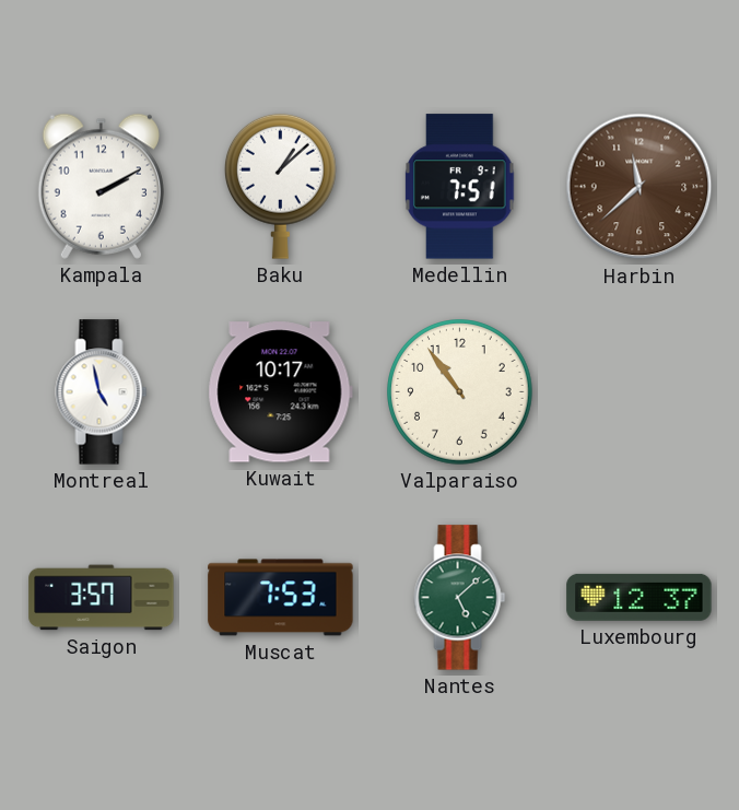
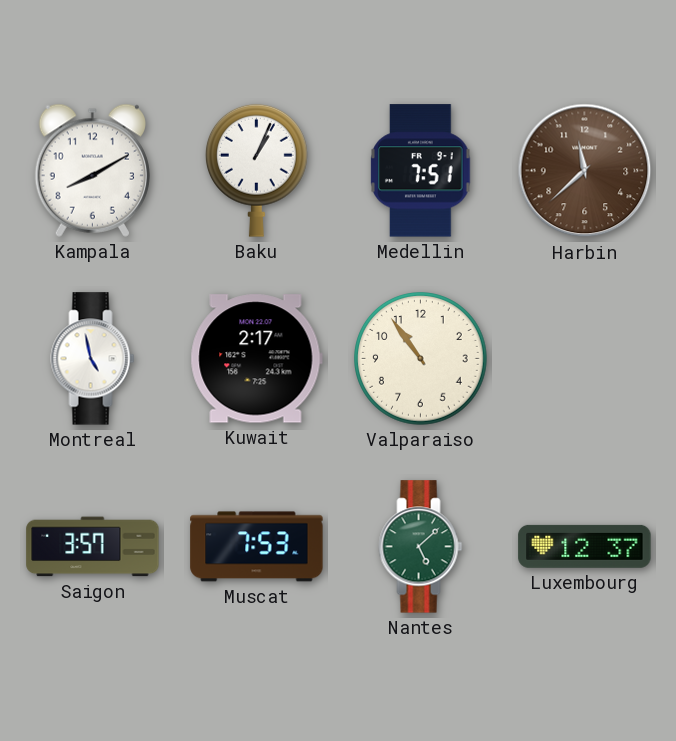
Kampala: 2:10 -> 8:10 (92, 170)
Baku: 1:08 -> 1:04 (256, 170)
Kuwait: 10:17 -> 2:17 (256, 359)
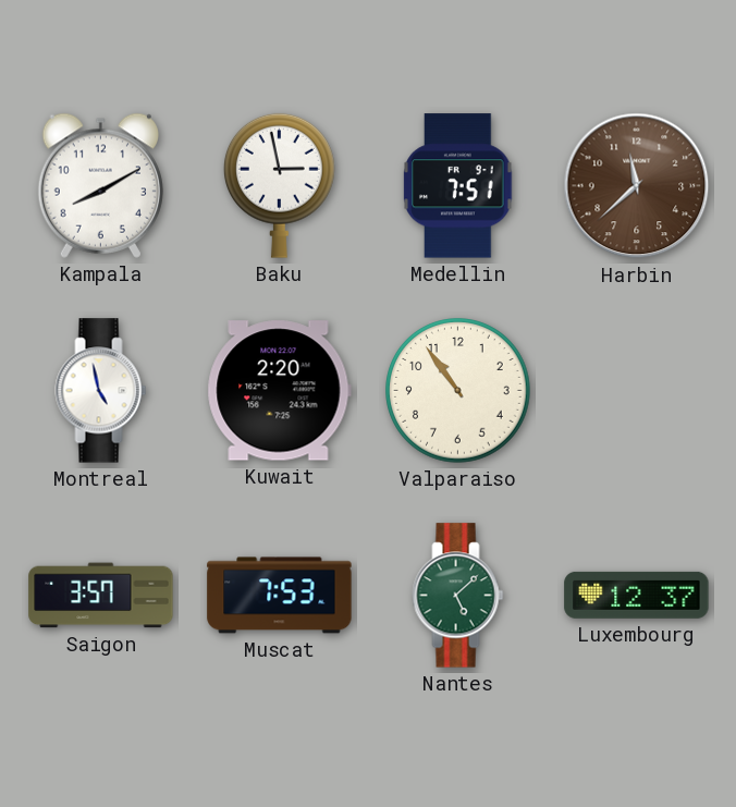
Baku: 1:04 -> 2:58 (279, 185)
Kuwait: 2:17 -> 2:20 (279, 391)
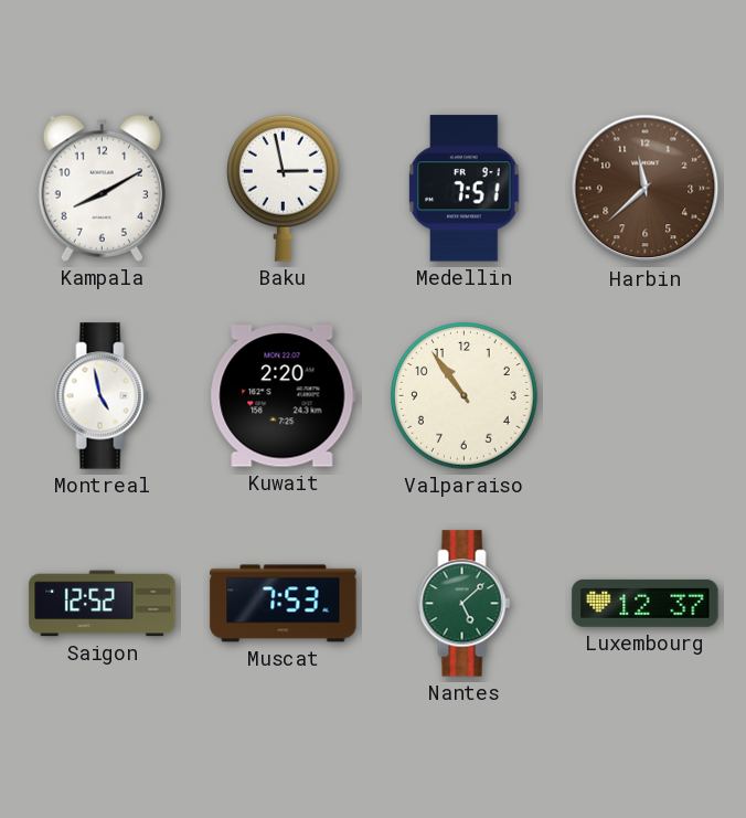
Saigon: 3:57 -> 12:52 (103, 604)
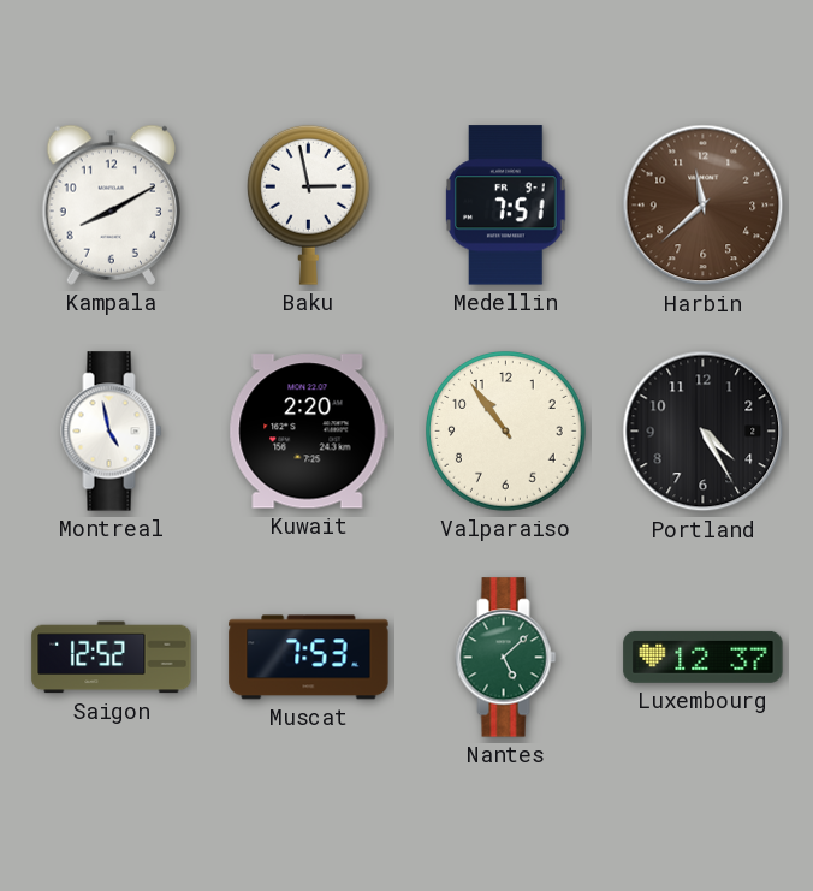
Portland: none -> 4:25 (704, 432)
